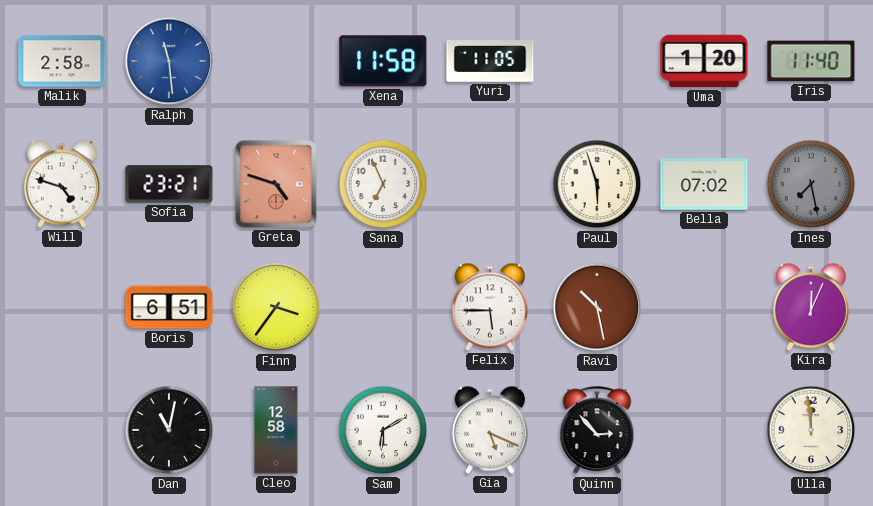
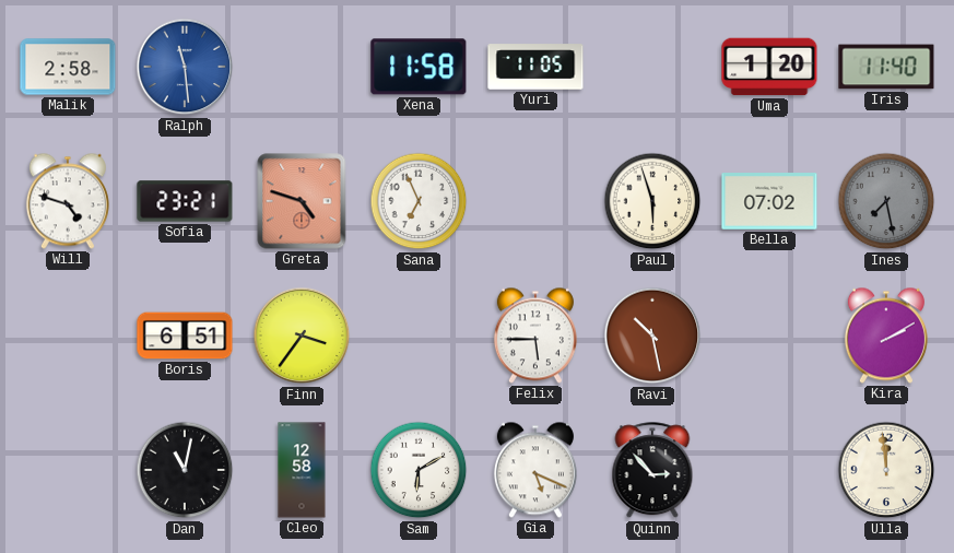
Kira: 12:04 -> 2:10 (886, 336)
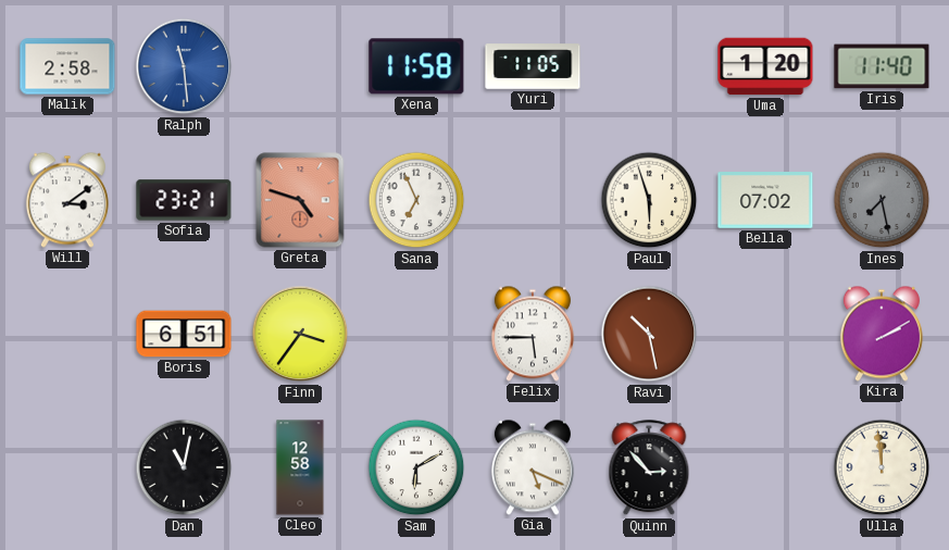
Will: 4:48 -> 3:09 (67, 200)
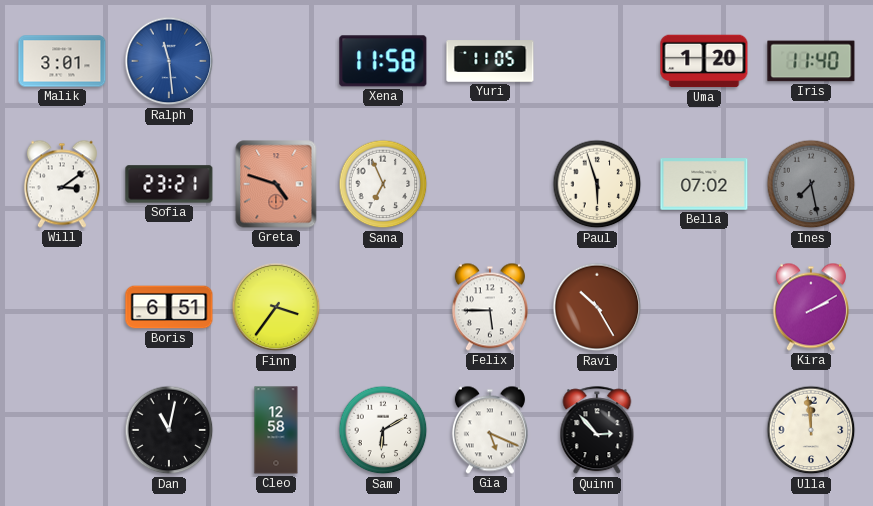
Malik: 2:58 -> 3:01 (62, 61)
Ravi: 10:28 -> 10:25 (597, 307)
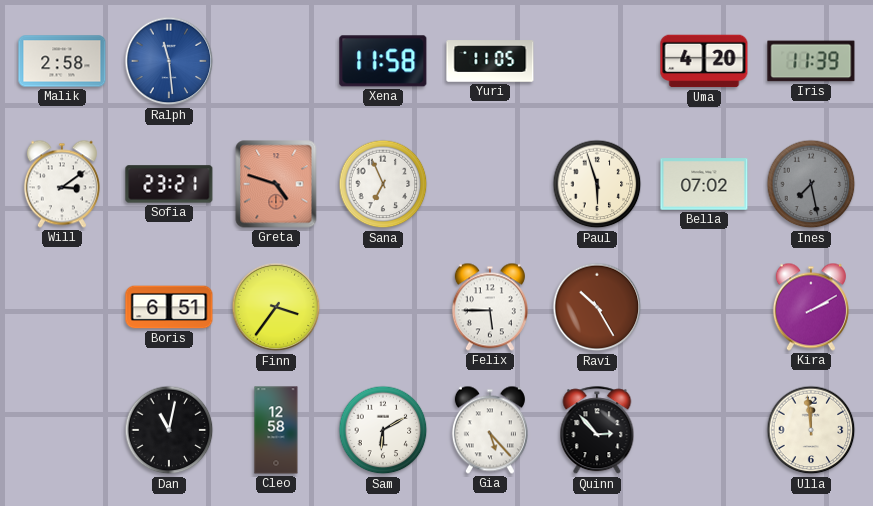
Malik: 3:01 -> 2:58 (62, 61)
Uma: 1:20 -> 4:20 (704, 61)
Iris: 11:40 -> 11:39 (811, 61)
Gia: 5:19 -> 5:23 (490, 430)
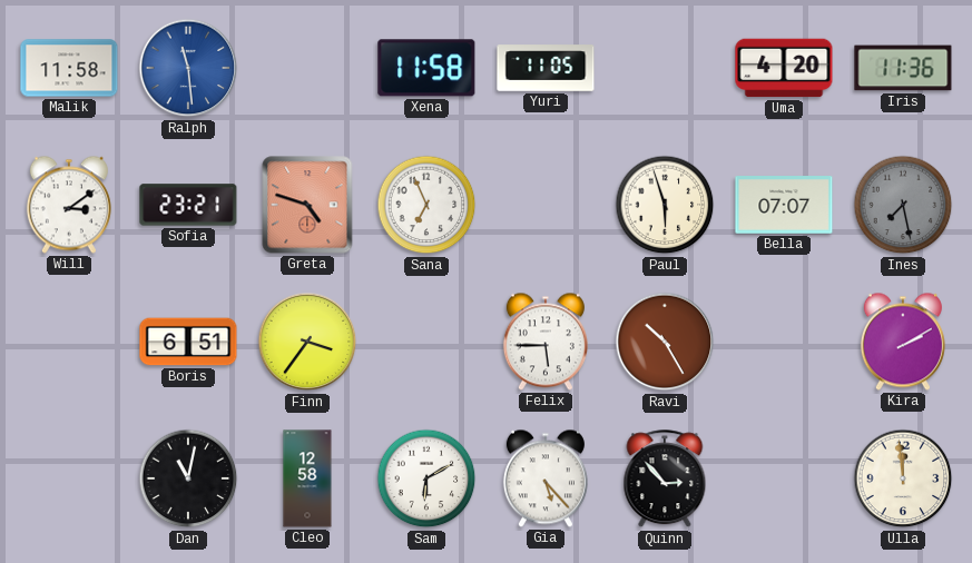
Malik: 2:58 -> 11:58 (69, 68)
Iris: 11:39 -> 11:36 (903, 68)
Bella: 07:02 -> 07:07 (784, 205)
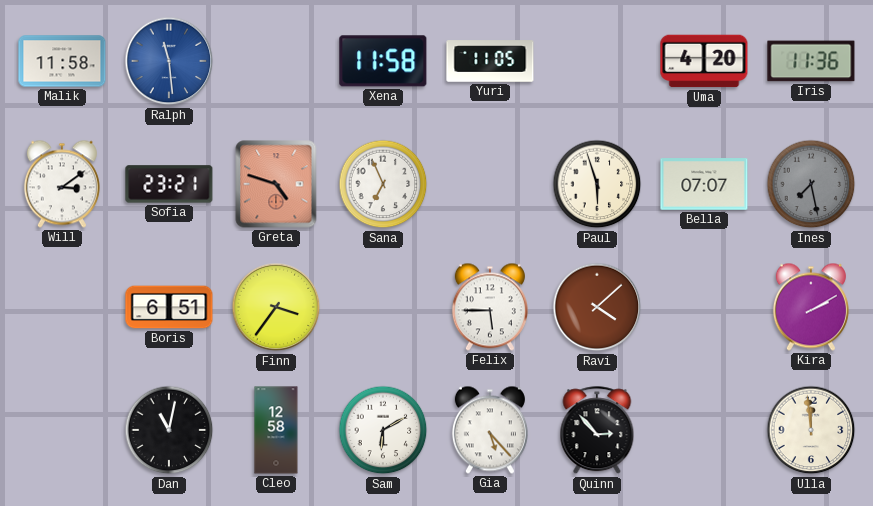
Ravi: 10:25 -> 4:08 (597, 307)
